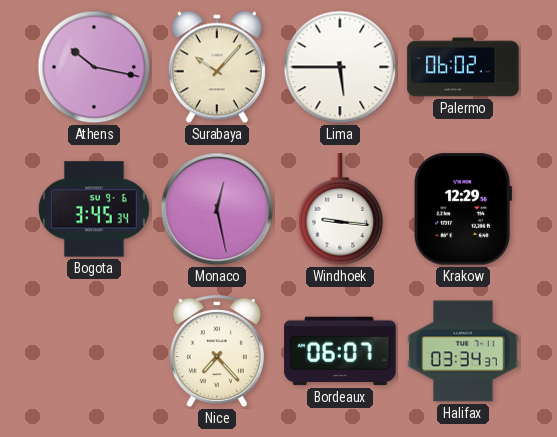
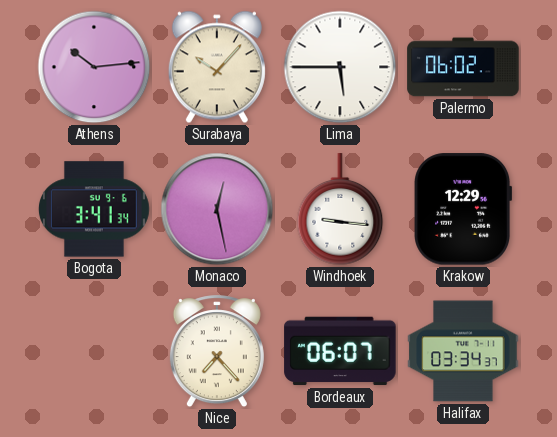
Athens: 10:17 -> 10:14 (94, 67)
Bogota: 3:45 -> 3:41 (95, 209)
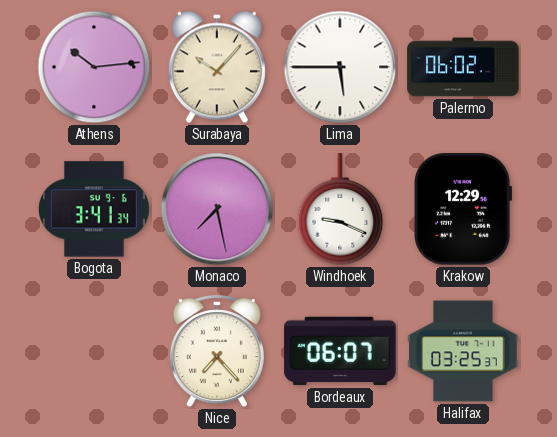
Monaco: 12:28 -> 7:28 (217, 209)
Windhoek: 9:16 -> 9:19 (340, 210)
Halifax: 03:34 -> 03:25 (463, 351)
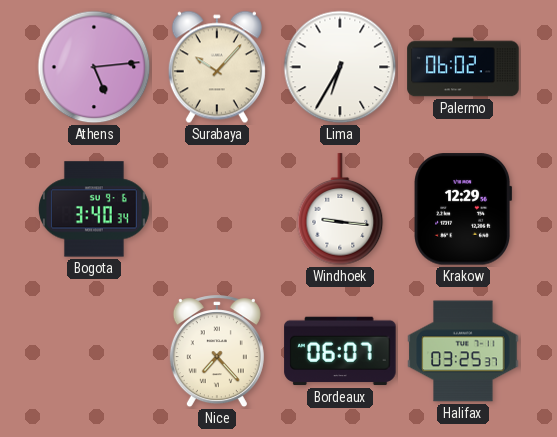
Athens: 10:14 -> 5:14 (94, 67)
Lima: 5:45 -> 6:35 (340, 67)
Bogota: 3:41 -> 3:40 (95, 209)
Monaco: 7:28 -> none (217, 209)
Windhoek: 9:19 -> 9:16 (340, 210)
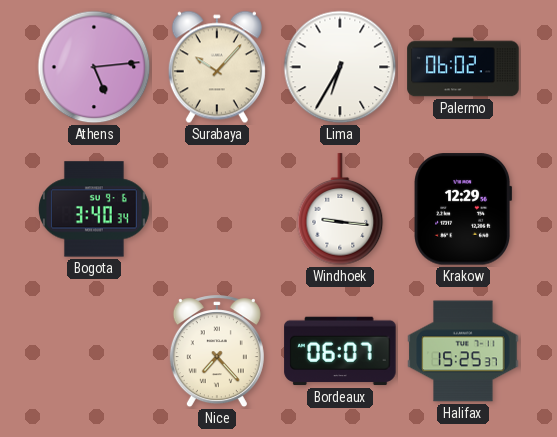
Halifax: 03:25 -> 15:25 (463, 351)
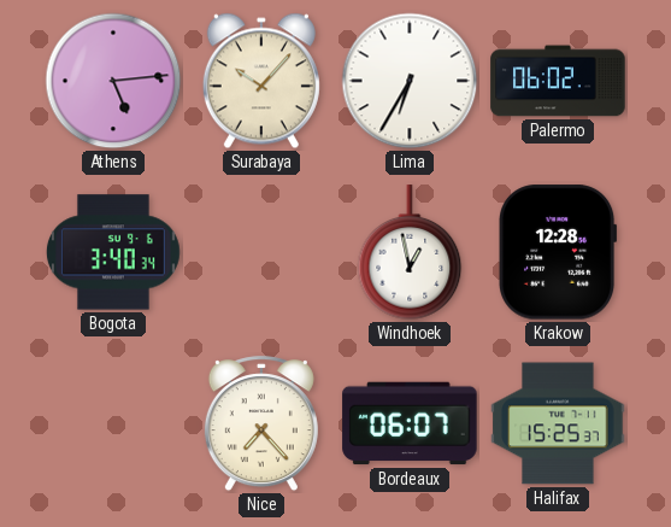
Windhoek: 9:16 -> 12:58 (410, 253)
Krakow: 12:29 -> 12:28 (558, 252)
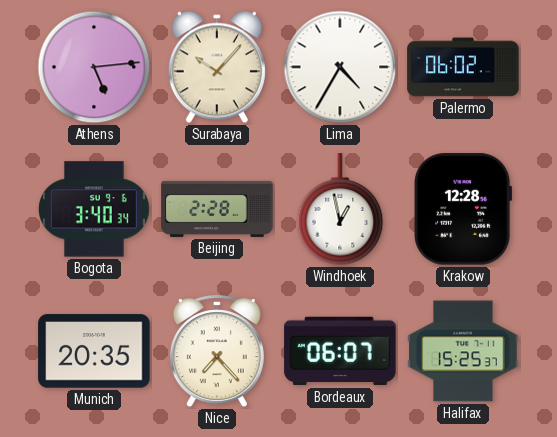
Lima: 6:35 -> 4:35 (340, 67)
Beijing: none -> 2:28 (217, 209)
Munich: none -> 20:35 (94, 351)
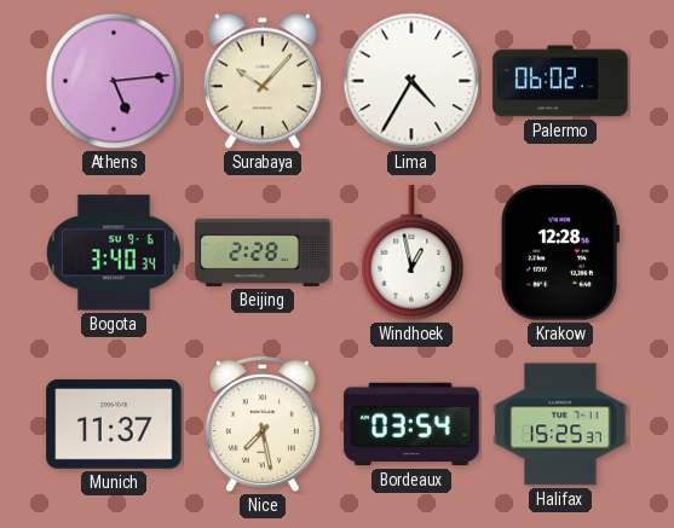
Munich: 20:35 -> 11:37 (114, 424)
Nice: 7:23 -> 7:28 (263, 425)
Bordeaux: 06:07 -> 03:54 (411, 424)
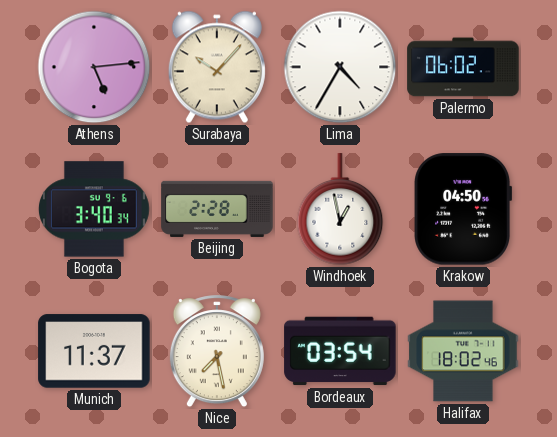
Krakow: 12:28 -> 04:50 (463, 209)
Halifax: 15:25 -> 18:02 (463, 351)
